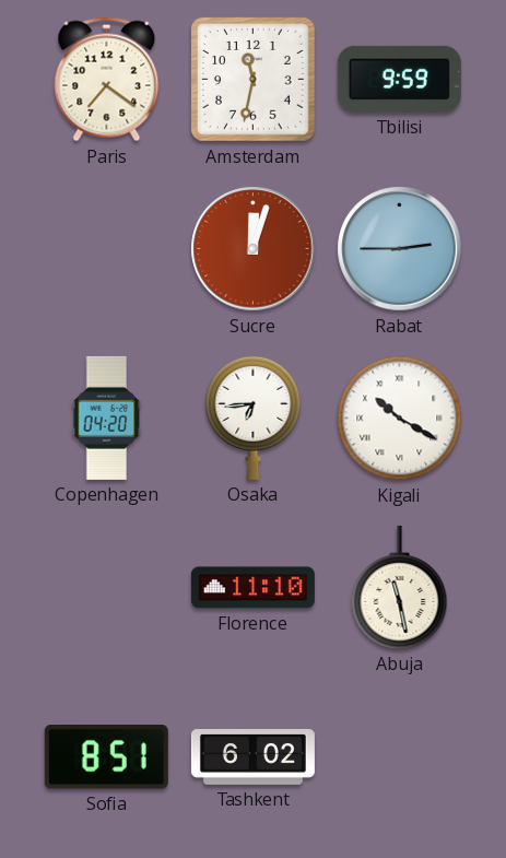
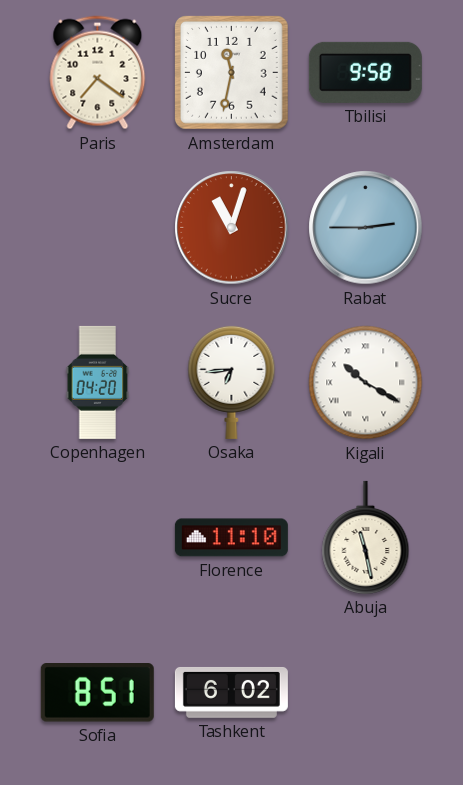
Tbilisi: 9:59 -> 9:58 (365, 72)
Sucre: 12:03 -> 11:03 (232, 228)
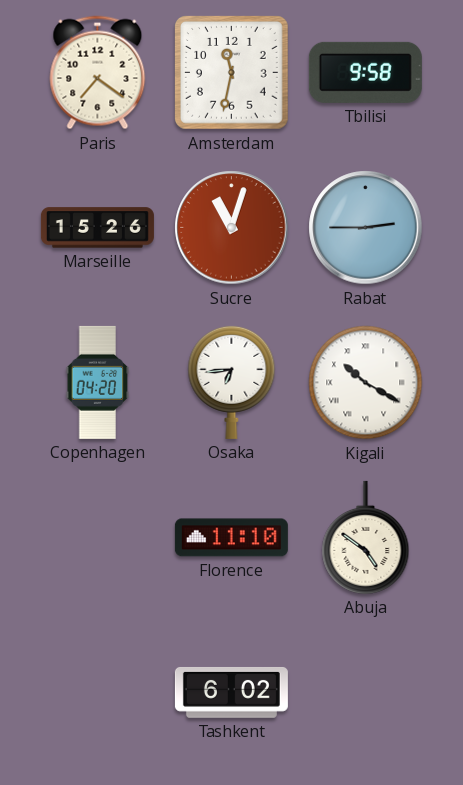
Marseille: none -> 15:26 (97, 228)
Abuja: 11:28 -> 4:51 (366, 537)
Sofia: 8:51 -> none (97, 693)
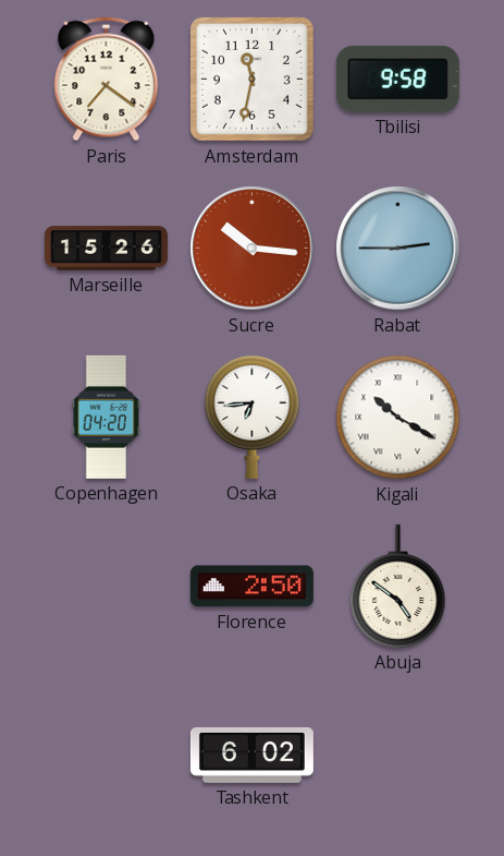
Sucre: 11:03 -> 10:16 (253, 249)
Florence: 11:10 -> 2:50 (251, 587)
